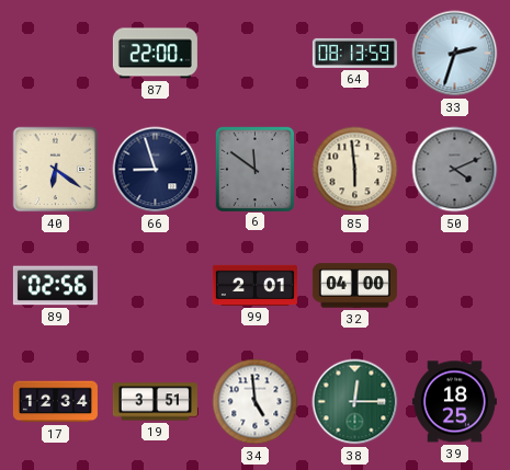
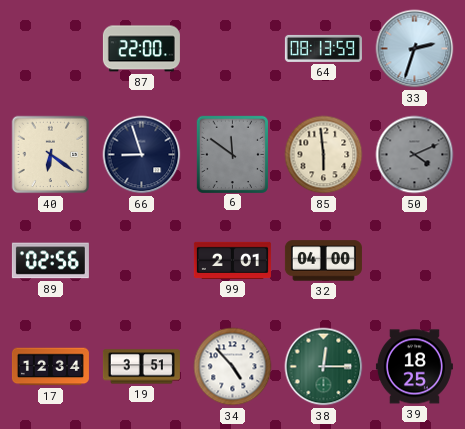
34: 4:59 -> 4:53 (233, 367)
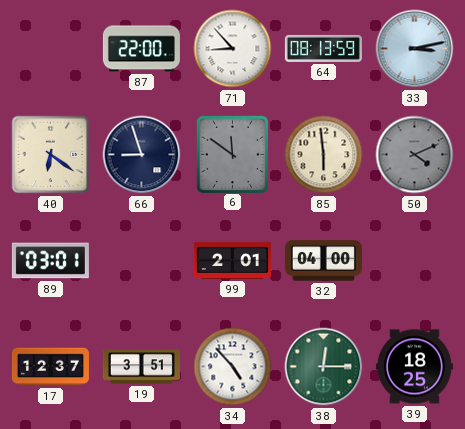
71: none -> 8:53 (233, 49)
33: 2:33 -> 3:13 (415, 49)
89: 02:56 -> 03:01 (50, 261)
17: 12:34 -> 12:37 (50, 367)
